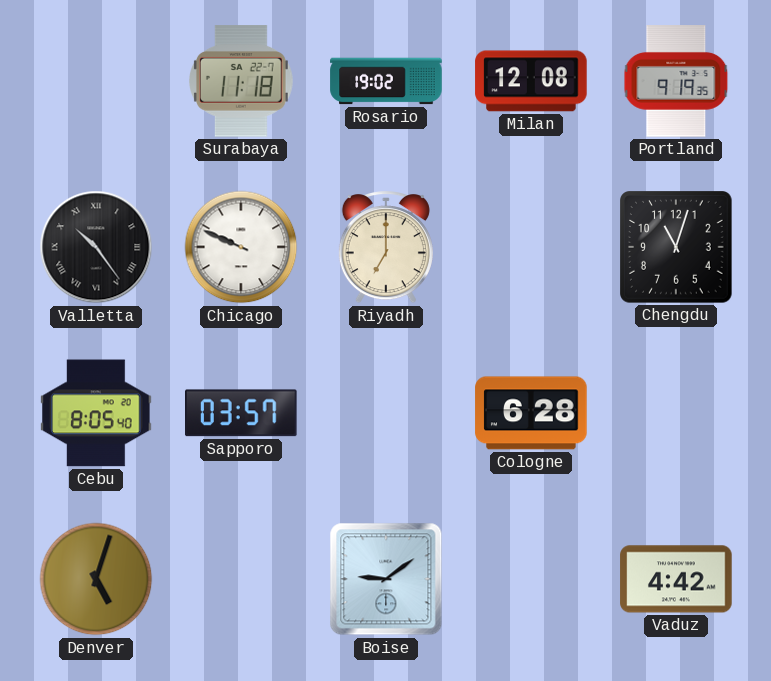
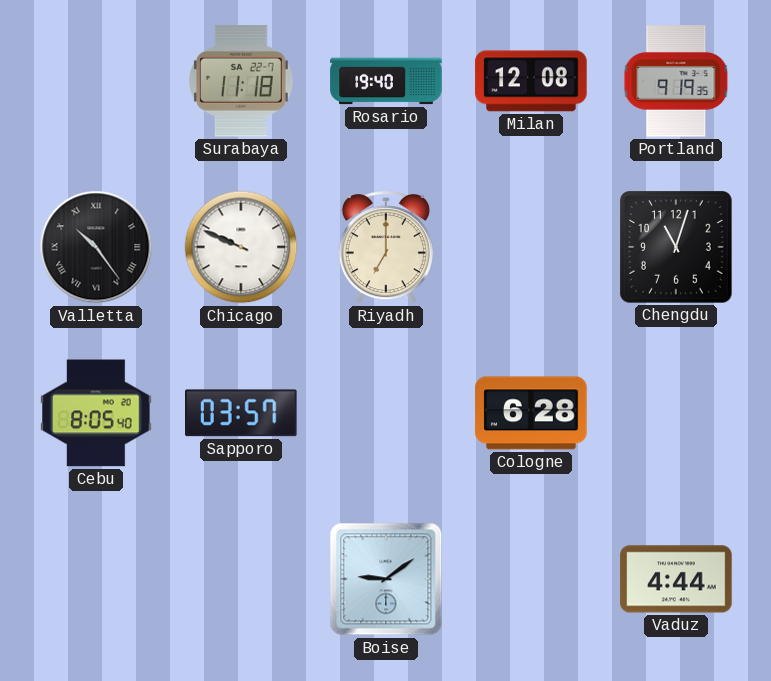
Rosario: 19:02 -> 19:40 (386, 81)
Denver: 5:03 -> none (96, 579)
Vaduz: 4:42 -> 4:44 (676, 579)
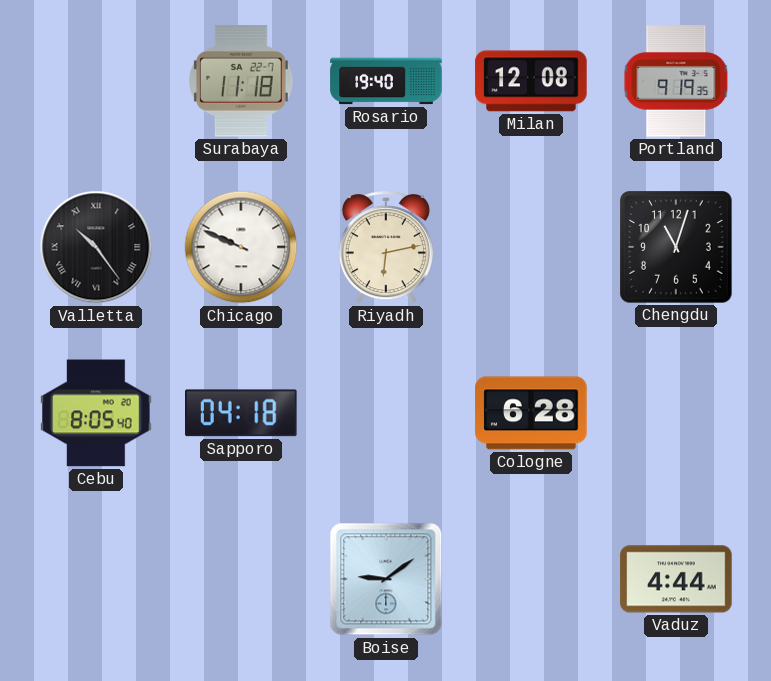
Riyadh: 7:00 -> 6:13 (386, 248)
Sapporo: 03:57 -> 04:18 (242, 413)
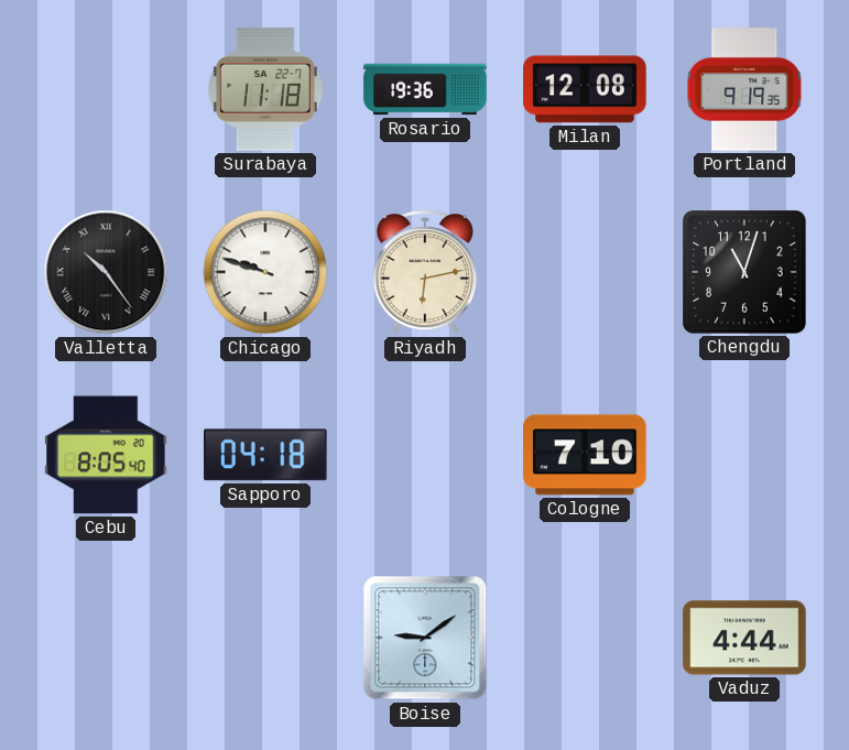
Rosario: 19:40 -> 19:36 (425, 89)
Chicago: 9:49 -> 9:48 (265, 272)
Cologne: 6:28 -> 7:10 (585, 455)
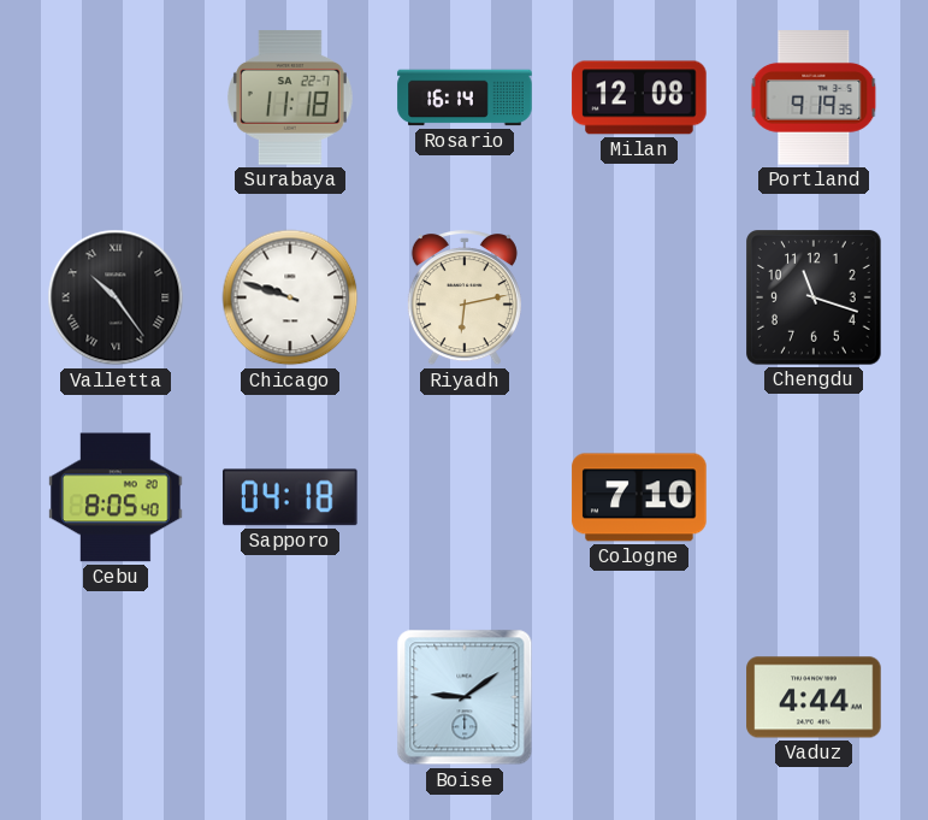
Rosario: 19:36 -> 16:14 (465, 98)
Chengdu: 11:03 -> 11:18 (815, 299)
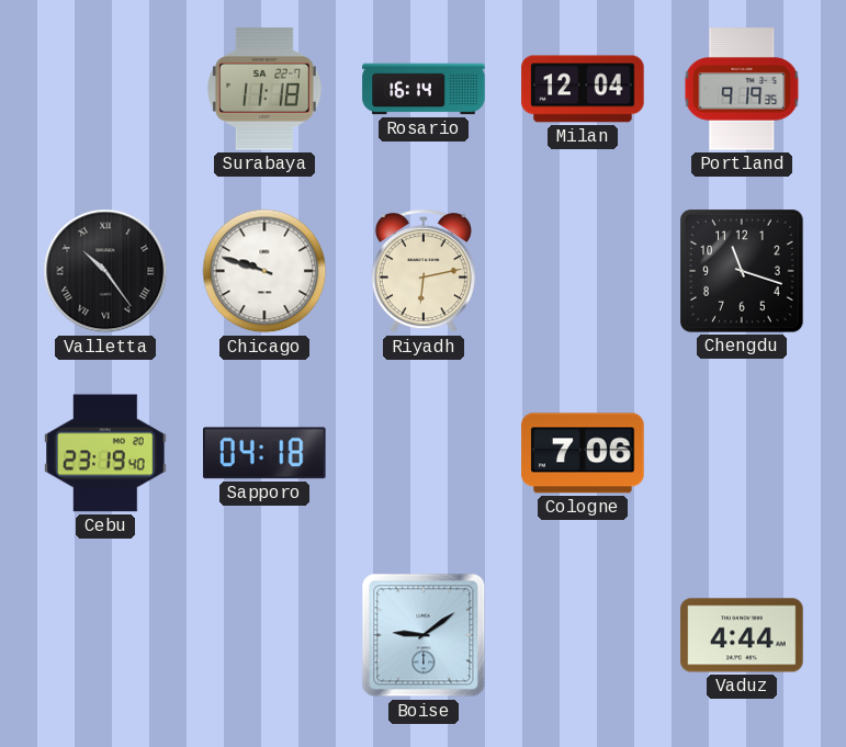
Milan: 12:08 -> 12:04 (583, 89)
Cebu: 8:05 -> 23:19 (105, 453)
Cologne: 7:10 -> 7:06 (583, 453)
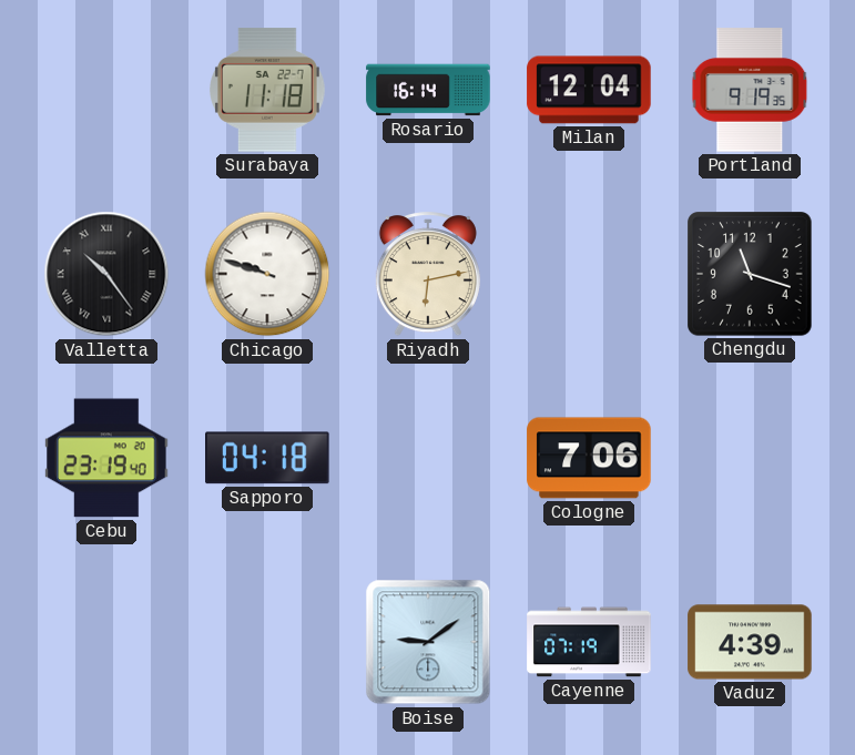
Cayenne: none -> 07:19 (589, 642)
Vaduz: 4:44 -> 4:39 (750, 642)
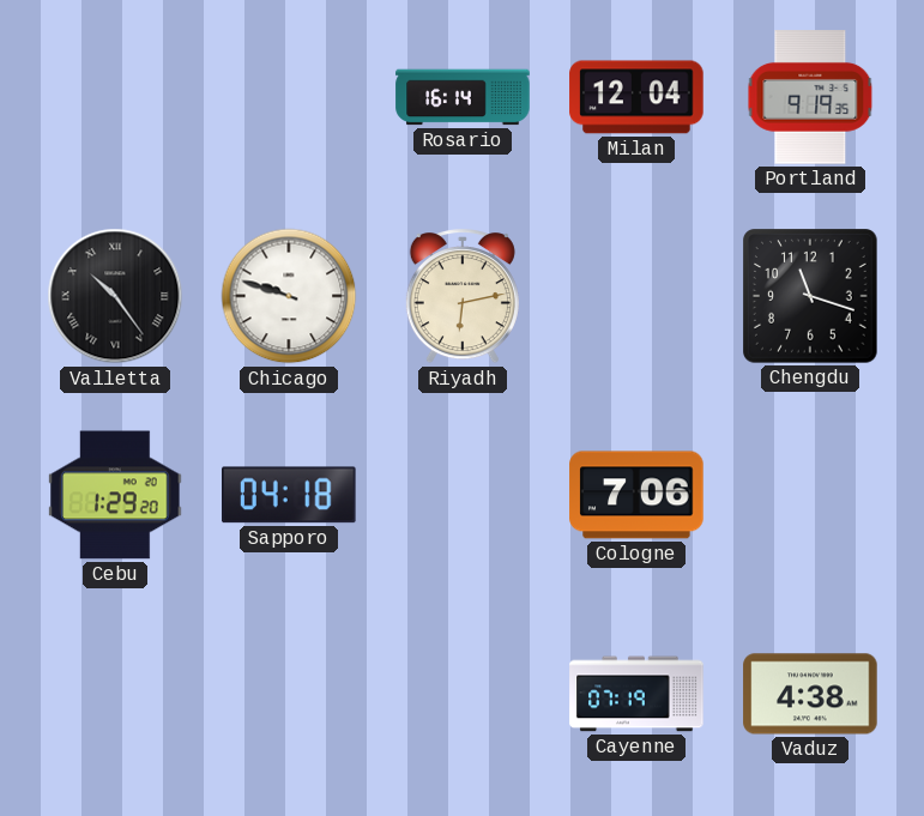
Surabaya: 11:18 -> none (268, 90)
Cebu: 23:19 -> 1:29 (115, 495)
Boise: 9:09 -> none (428, 642)
Vaduz: 4:39 -> 4:38 (810, 694)
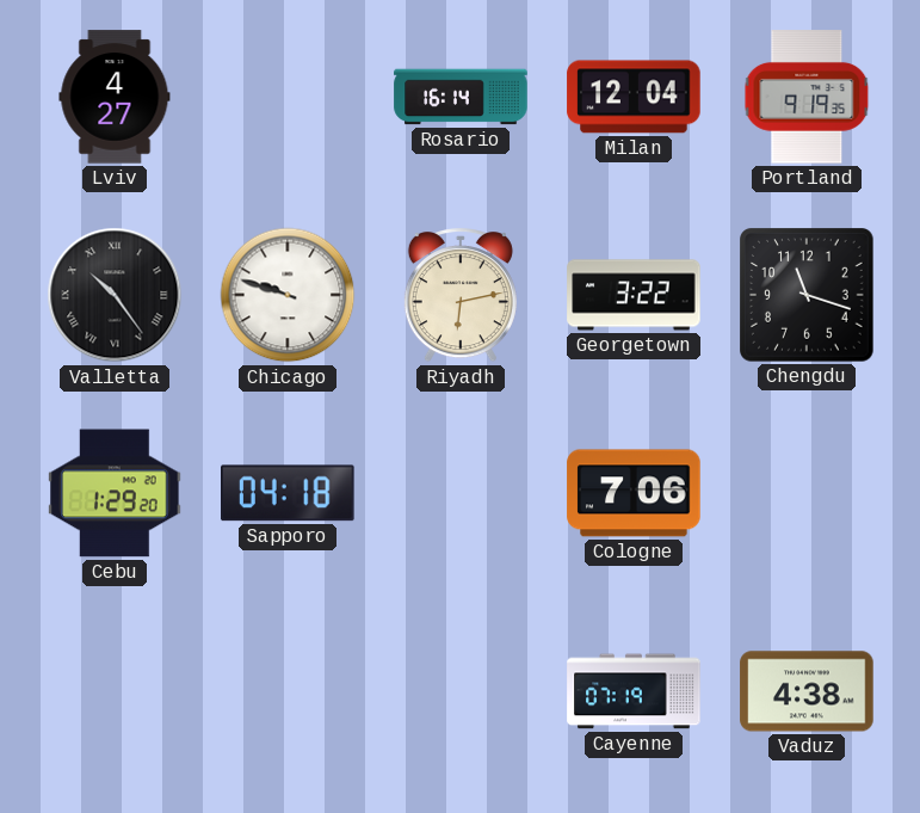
Lviv: none -> 4:27 (115, 97)
Georgetown: none -> 3:22 (634, 295)
